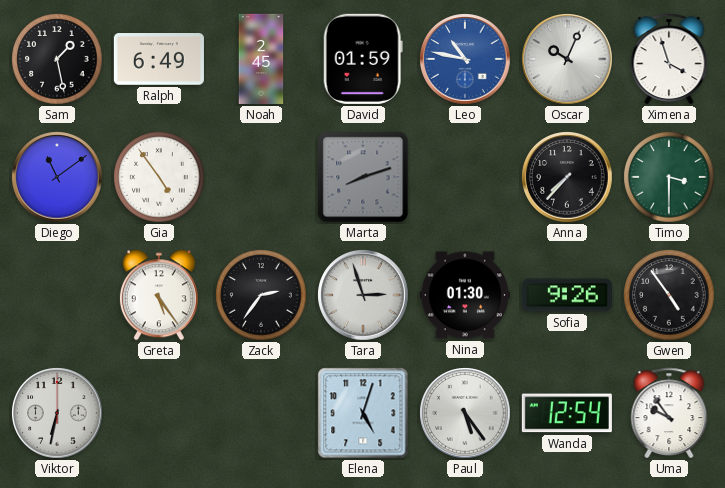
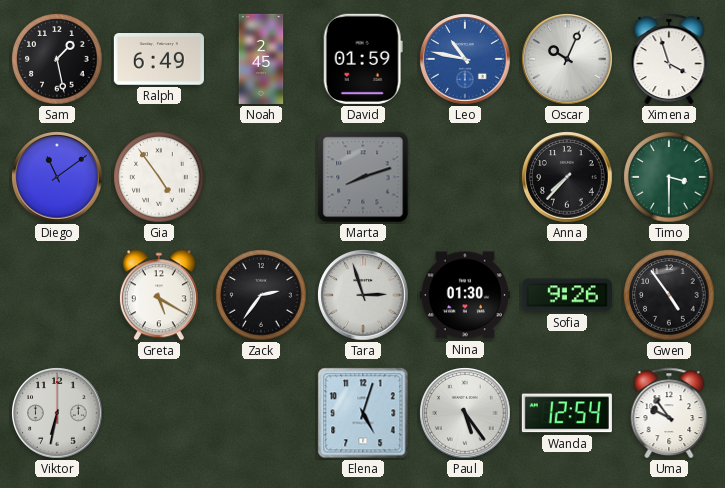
Greta: 5:24 -> 5:20 (159, 295)
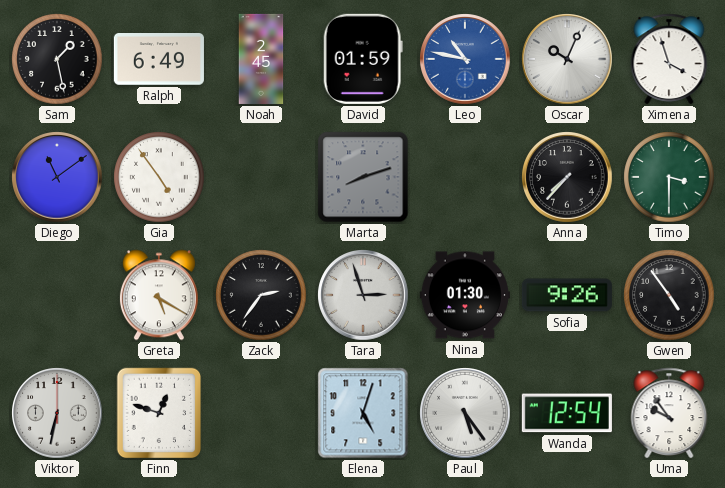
Finn: none -> 12:48 (159, 413)
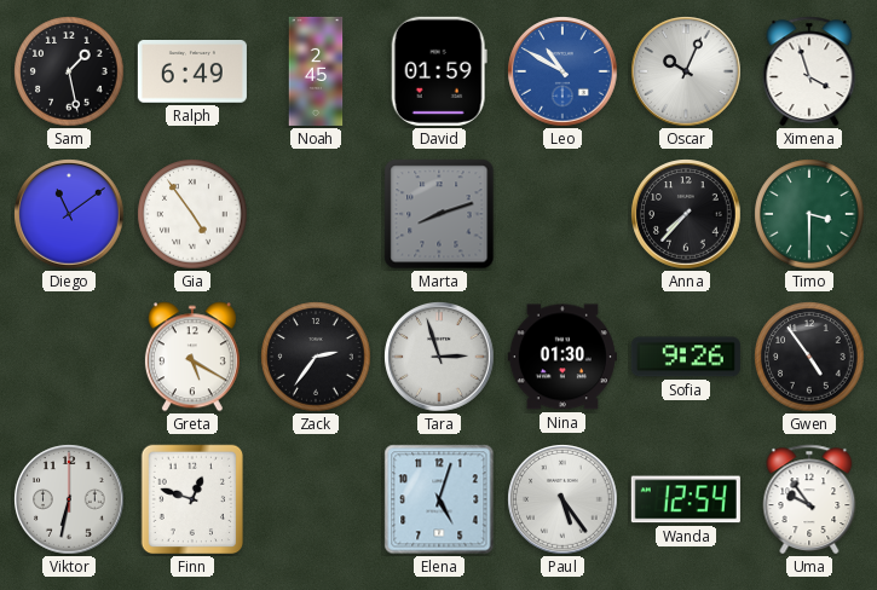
Leo: 10:47 -> 10:50 (562, 71)
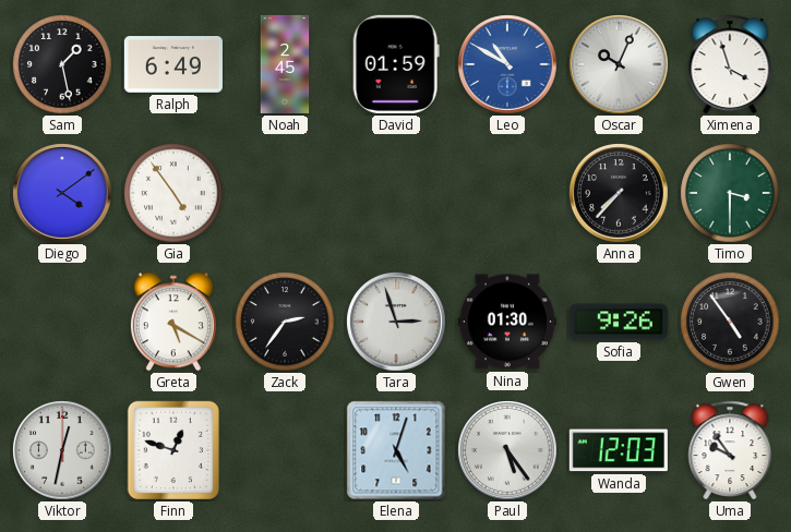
Diego: 11:09 -> 4:09 (62, 193)
Marta: 8:12 -> none (439, 214)
Viktor: 6:32 -> 12:32 (62, 450)
Wanda: 12:54 -> 12:03 (619, 450)
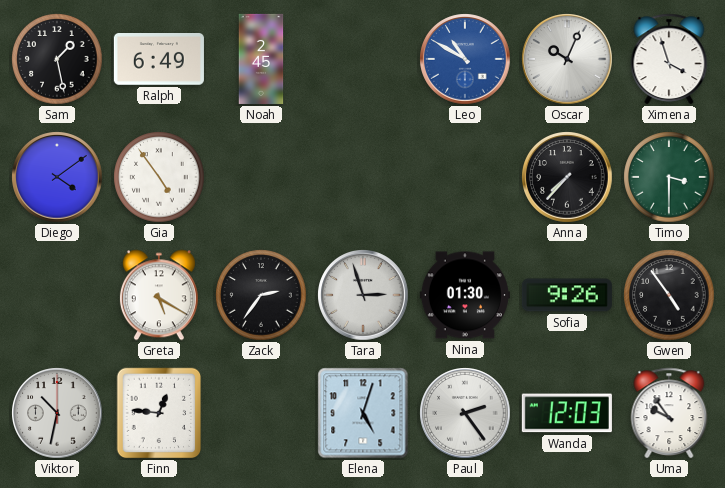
David: 01:59 -> none (396, 64)
Viktor: 12:32 -> 10:32 (57, 413)
Finn: 12:48 -> 12:46 (159, 413)
Paul: 5:24 -> 2:24 (465, 413)
